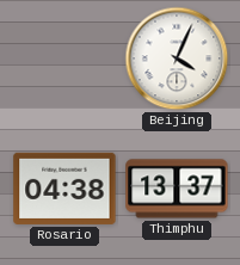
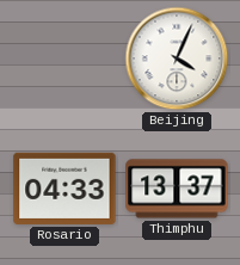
Rosario: 04:38 -> 04:33 (64, 189)
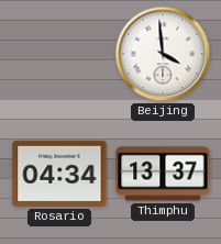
Beijing: 4:04 -> 3:59 (163, 54)
Rosario: 04:33 -> 04:34 (59, 174)
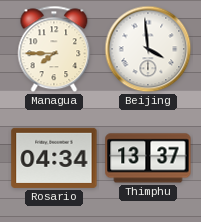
Managua: none -> 7:45 (54, 49)
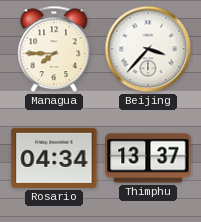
Beijing: 3:59 -> 3:37 (148, 49)
